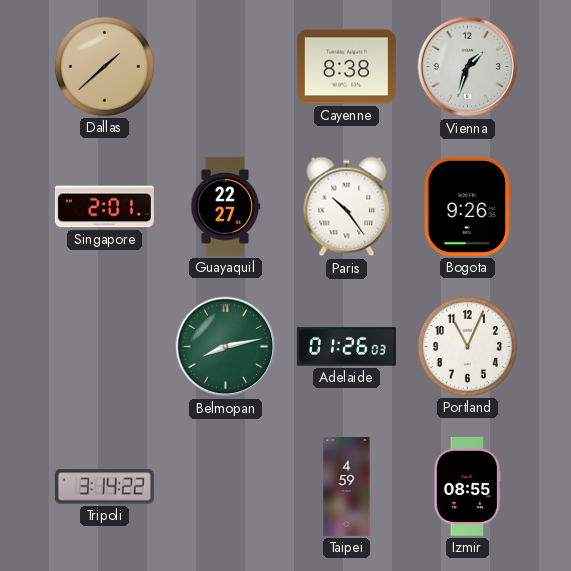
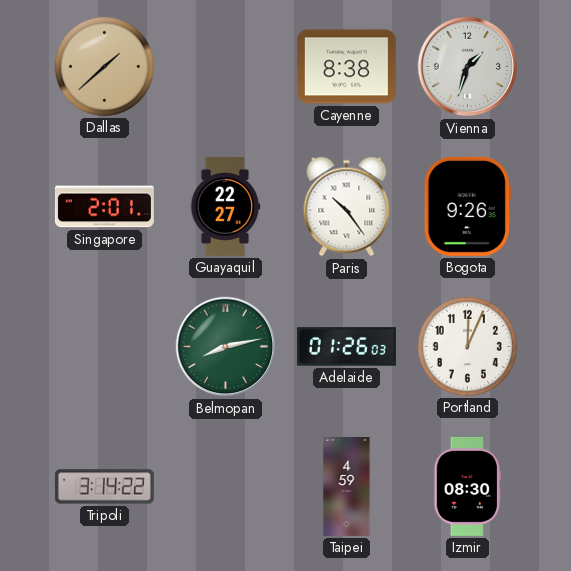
Portland: 11:04 -> 12:04 (467, 346)
Izmir: 08:55 -> 08:30 (467, 486)
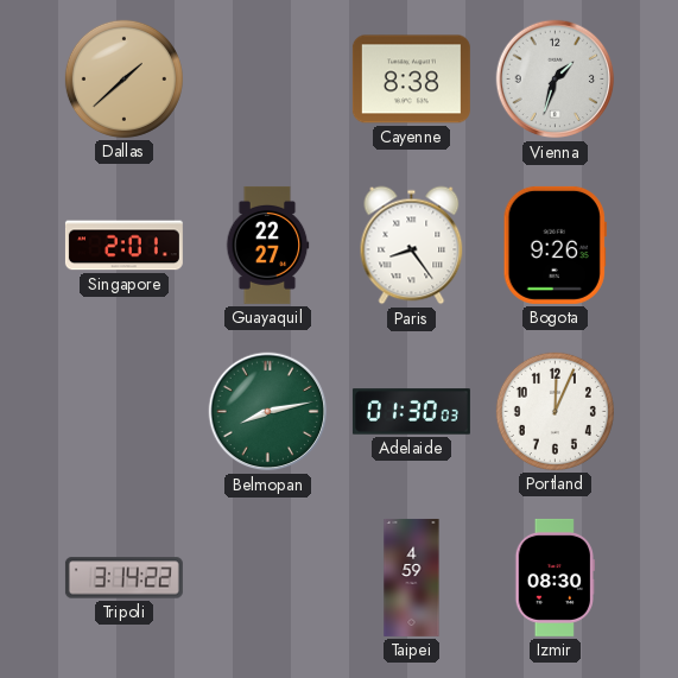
Paris: 10:24 -> 8:24 (412, 246)
Adelaide: 01:26 -> 01:30 (411, 412)
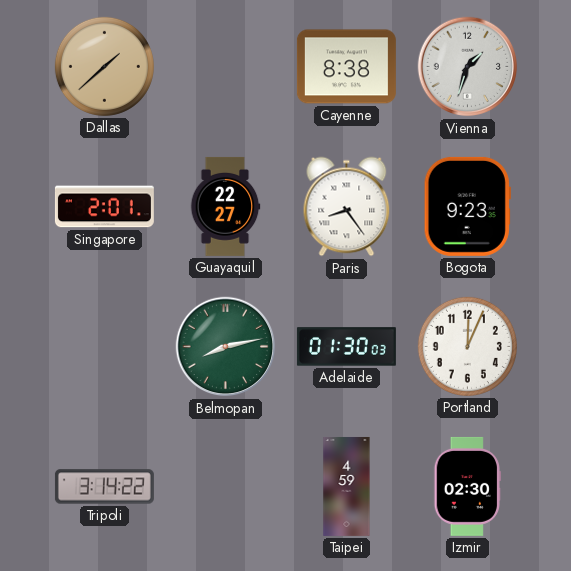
Bogota: 9:26 -> 9:23 (467, 206)
Izmir: 08:30 -> 02:30 (467, 486)
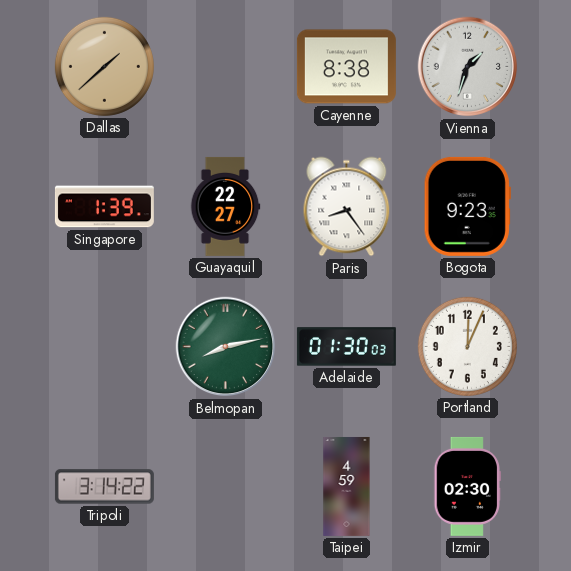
Singapore: 2:01 -> 1:39 (104, 207)
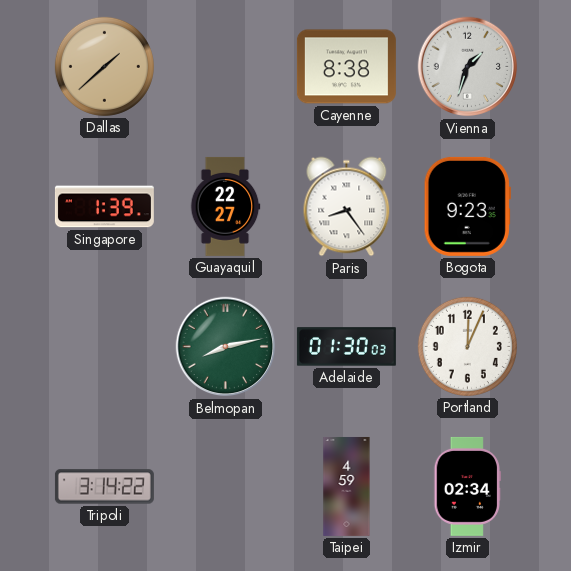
Izmir: 02:30 -> 02:34 (467, 486)
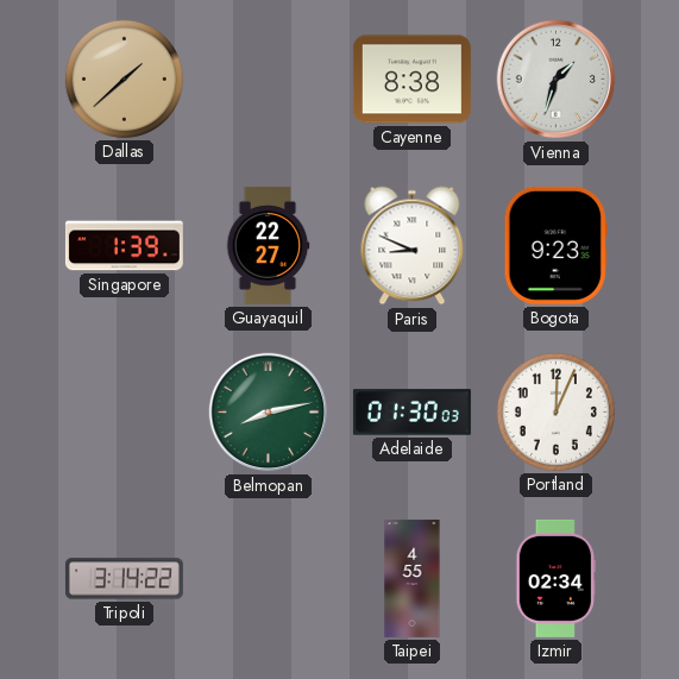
Paris: 8:24 -> 8:49 (413, 246)
Taipei: 4:59 -> 4:55 (413, 578)
